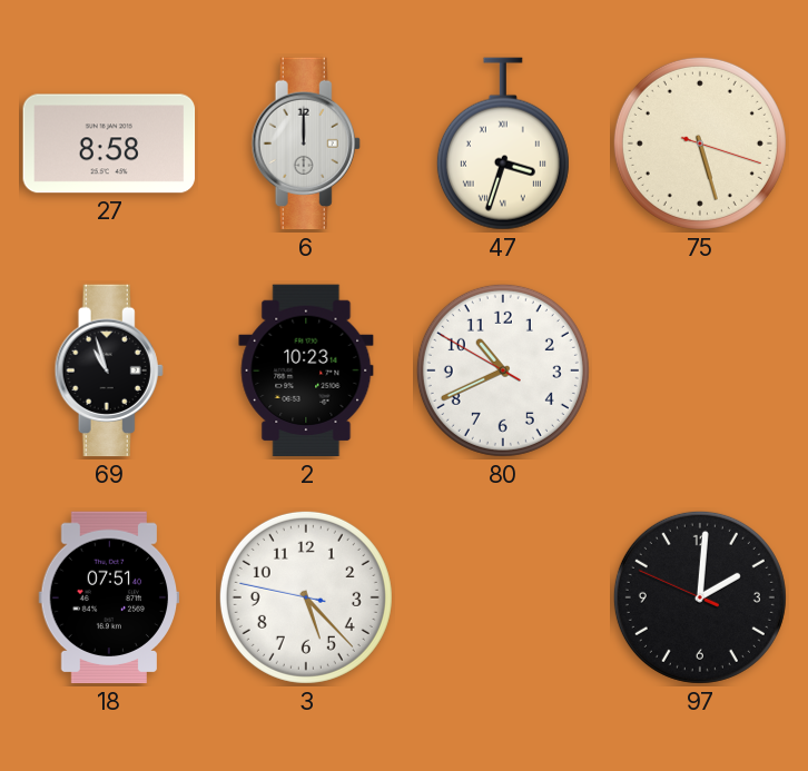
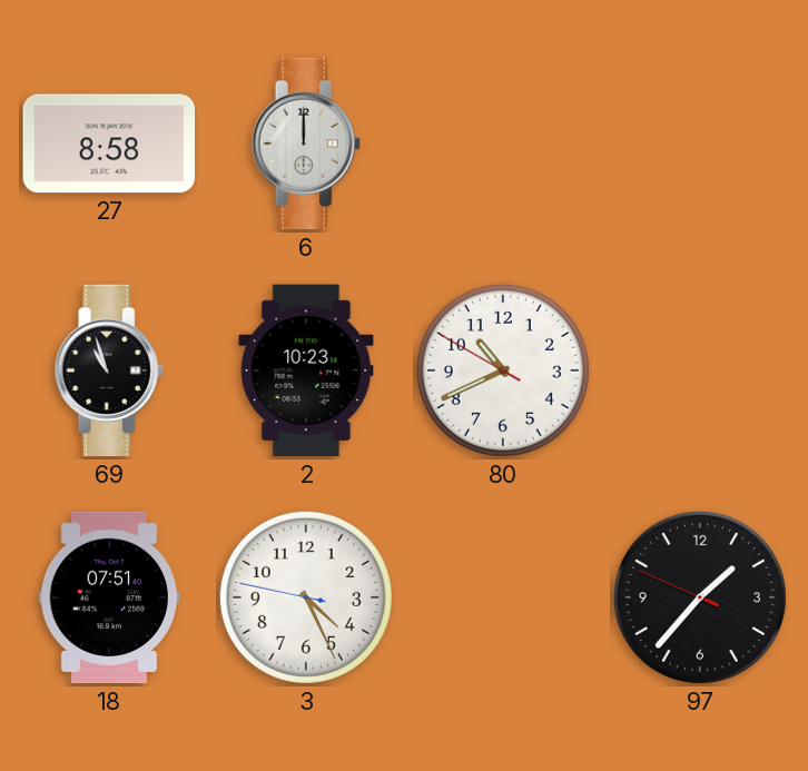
47: 3:33 -> none (503, 144)
75: 5:27 -> none (700, 144)
3: 5:22 -> 4:25 (306, 597)
97: 2:00 -> 1:36 (700, 597)
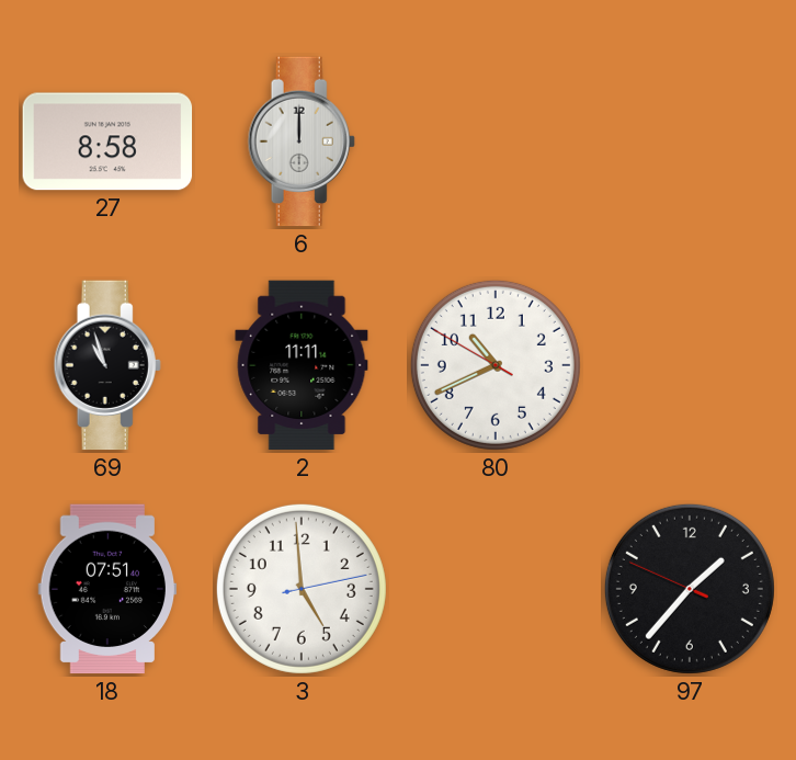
2: 10:23 -> 11:11 (302, 365)
3: 4:25 -> 4:59 (302, 589)
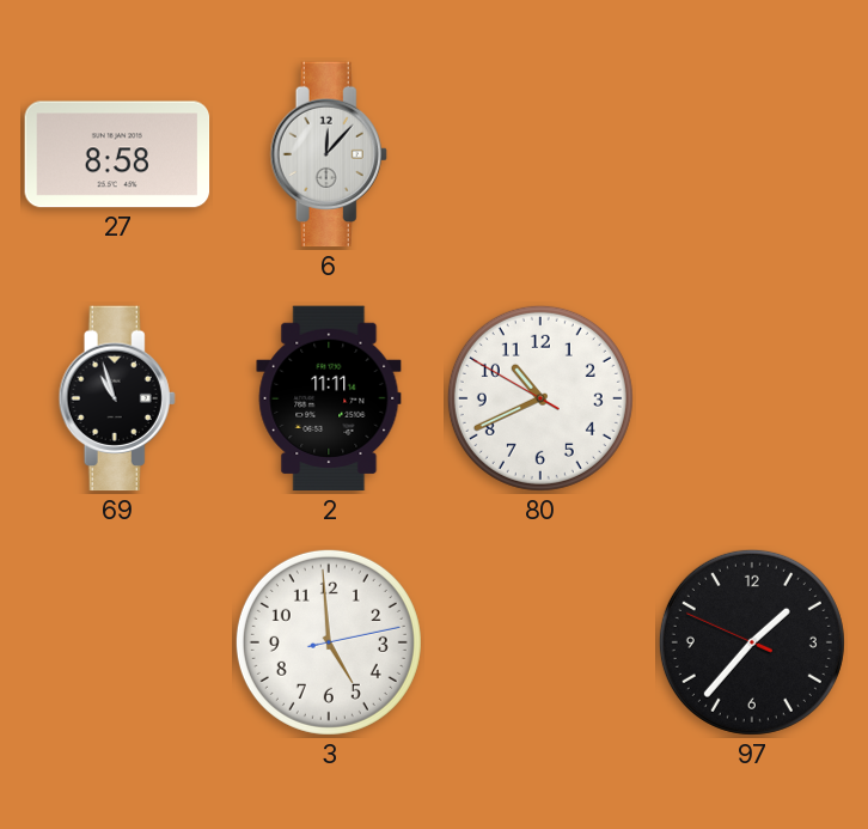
6: 12:00 -> 12:07 (329, 154)
18: 07:51 -> none (107, 589)
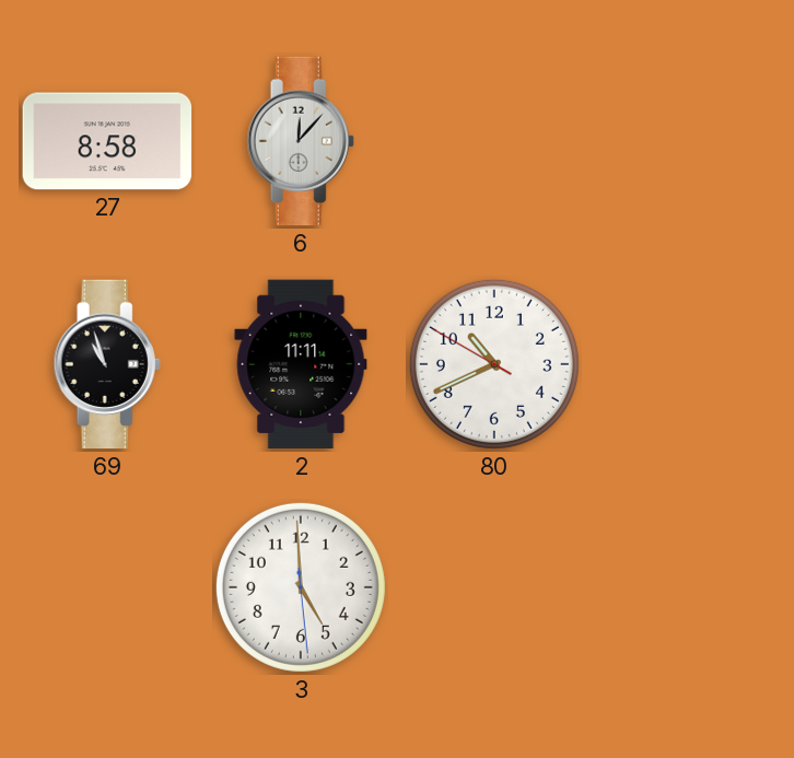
3: 4:59:13 -> 4:59:29 (301, 587)
97: 1:36 -> none (752, 642)
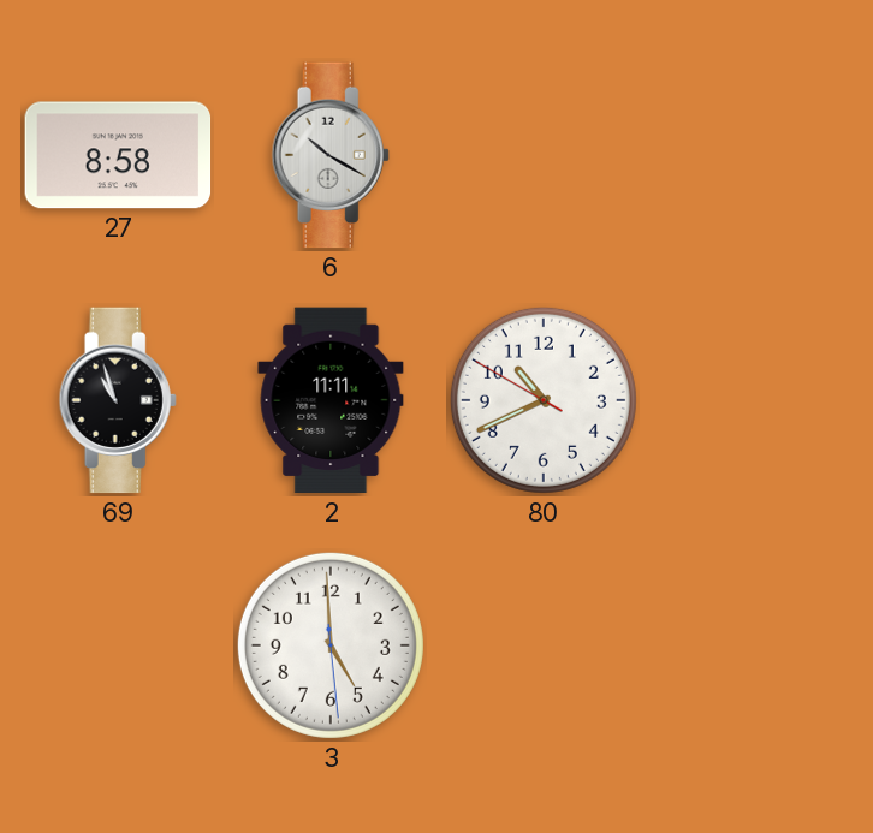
6: 12:07 -> 10:20 (331, 155)
